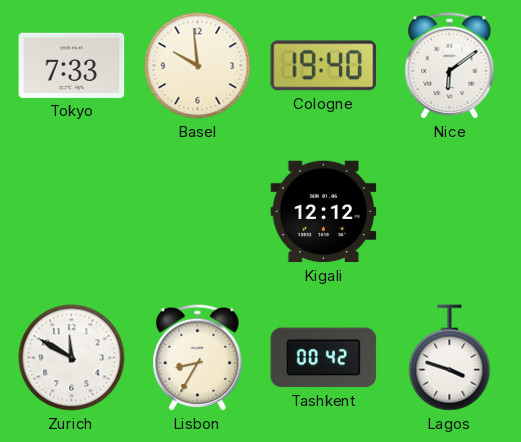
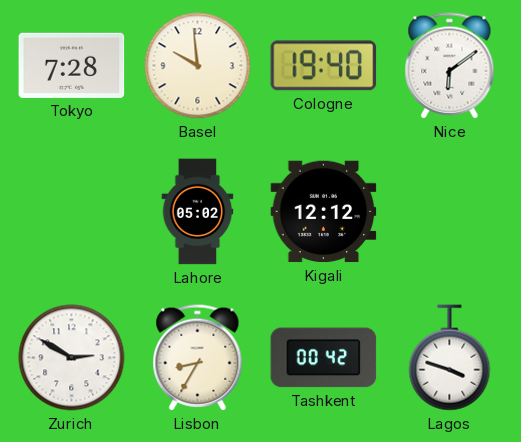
Tokyo: 7:33 -> 7:28 (72, 65)
Lahore: none -> 05:02 (198, 212)
Zurich: 11:50 -> 2:50 (72, 358)
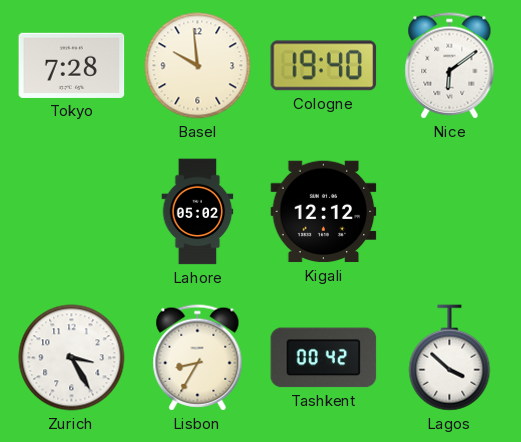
Zurich: 2:50 -> 3:25 (72, 358)
Lagos: 3:48 -> 3:52 (450, 358)
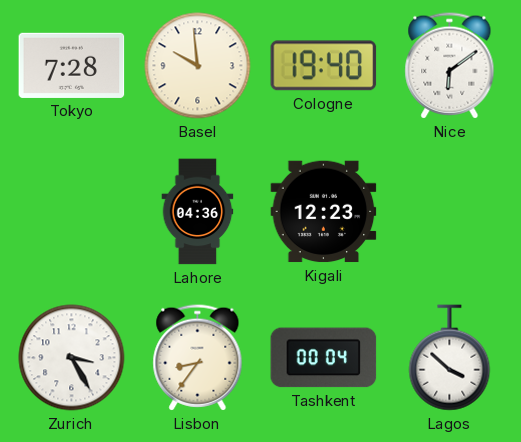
Lahore: 05:02 -> 04:36 (198, 212)
Kigali: 12:12 -> 12:23 (324, 212)
Lisbon: 8:35 -> 8:36 (198, 358)
Tashkent: 00:42 -> 00:04 (324, 358)
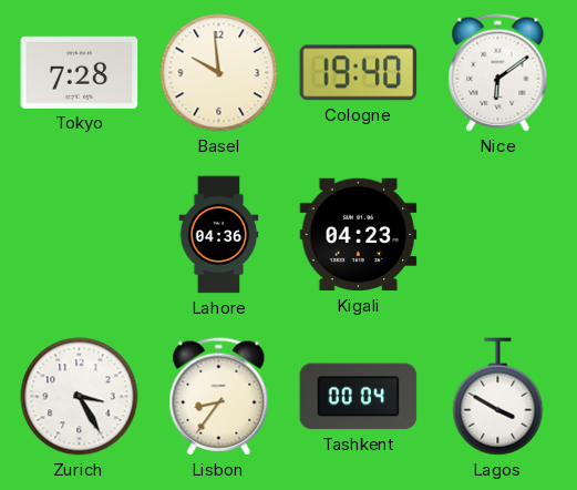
Kigali: 12:23 -> 04:23 (359, 235)
Lagos: 3:52 -> 3:50 (498, 397)
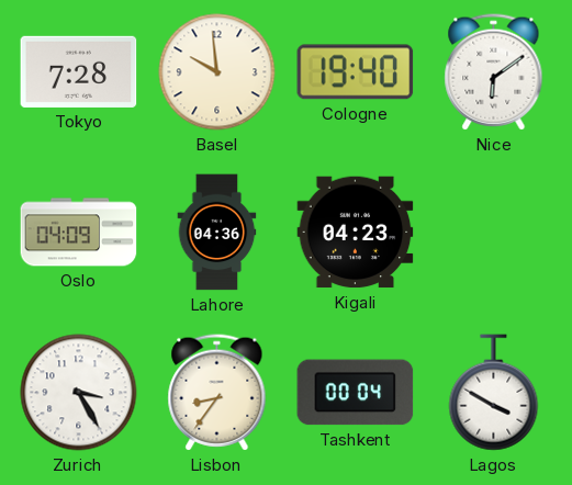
Oslo: none -> 04:09 (79, 233)
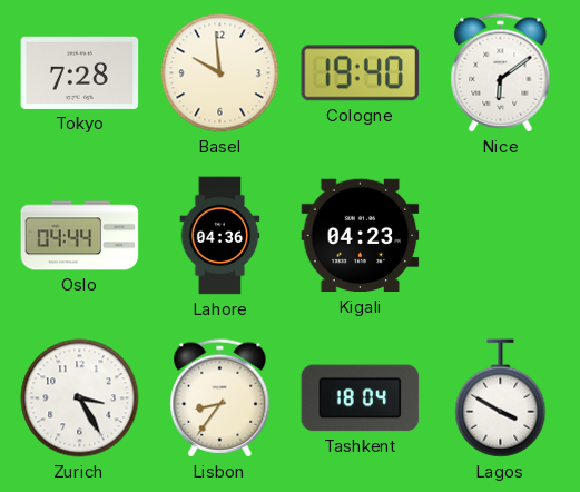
Oslo: 04:09 -> 04:44 (80, 236)
Tashkent: 00:04 -> 18:04 (361, 398)
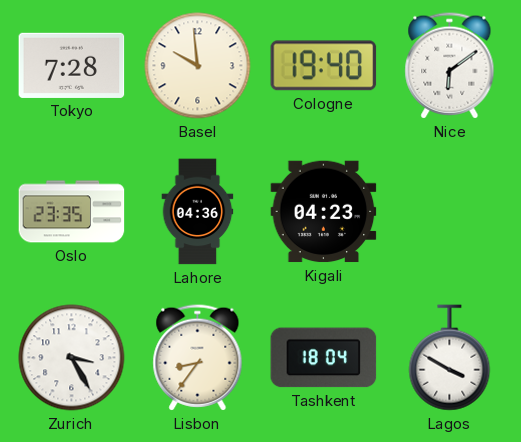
Oslo: 04:44 -> 23:35 (72, 212)
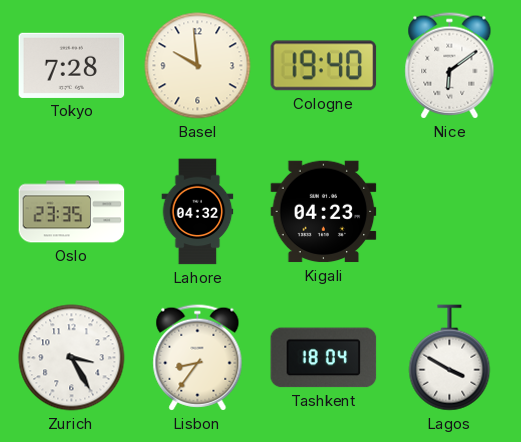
Lahore: 04:36 -> 04:32 (198, 212)
